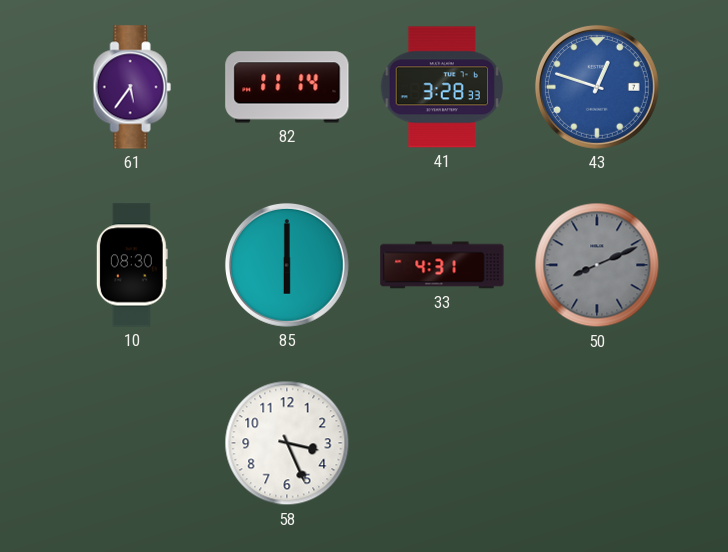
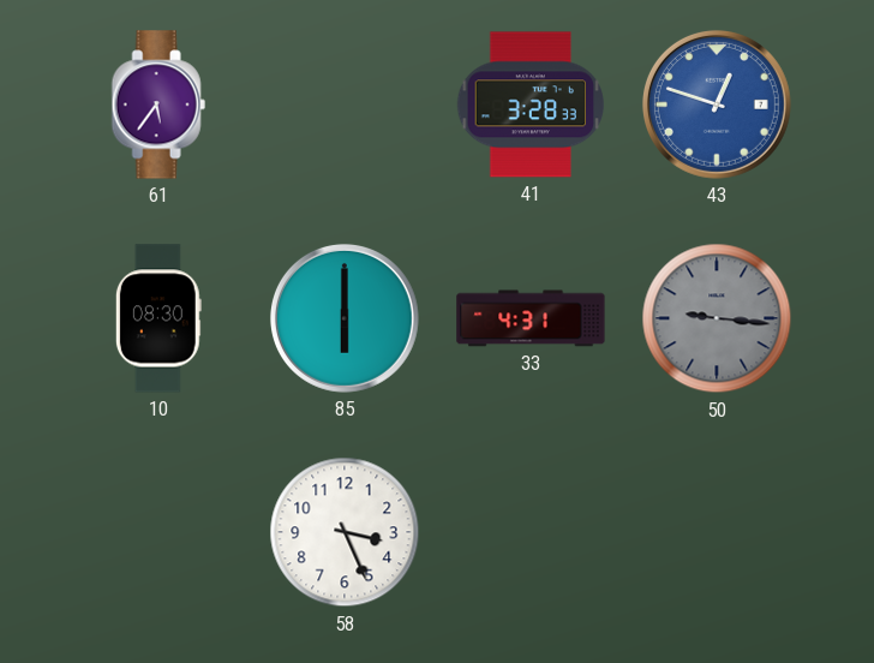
82: 11:14 -> none (287, 87)
50: 8:11 -> 9:16 (717, 318)
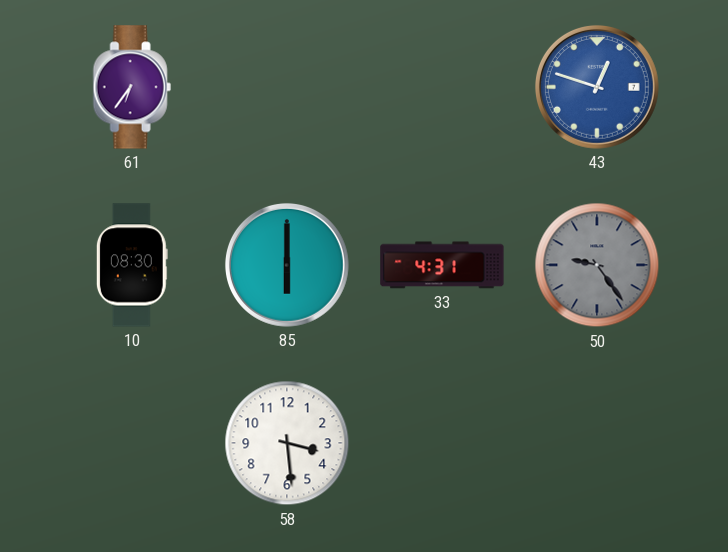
61: 5:36 -> 6:36 (132, 87)
41: 3:28 -> none (529, 104)
50: 9:16 -> 9:24 (597, 265)
58: 3:26 -> 3:29 (287, 443)
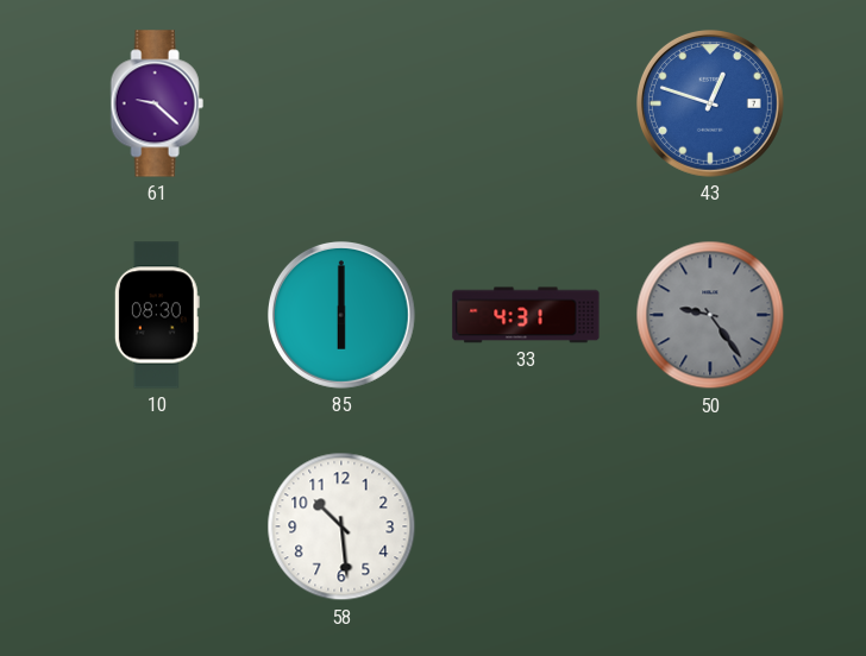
61: 6:36 -> 9:22 (157, 103)
58: 3:29 -> 10:29 (341, 526)
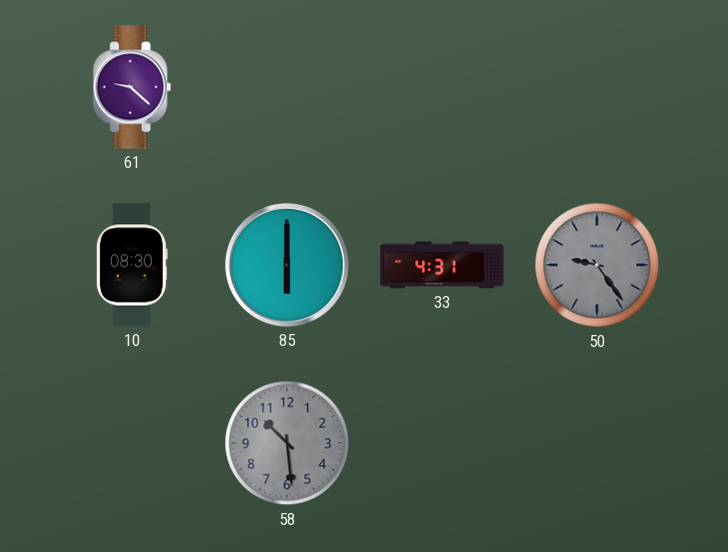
43: 12:48 -> none (710, 103)
58 dial: white -> grey (287, 443)
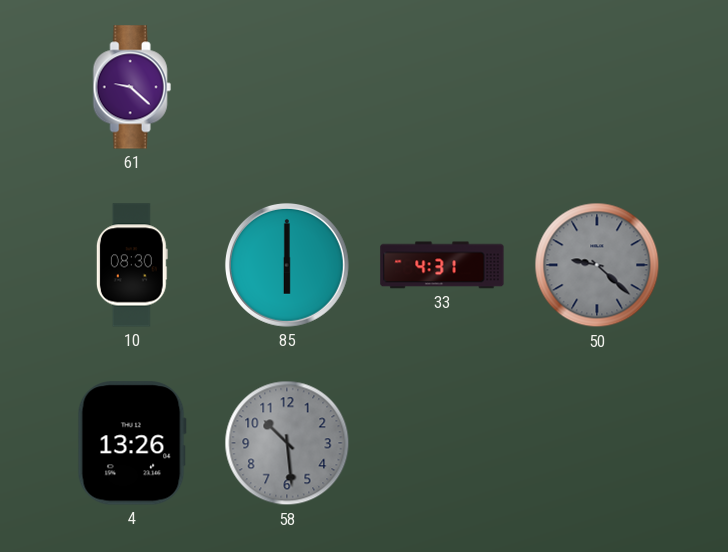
50: 9:24 -> 9:22 (597, 265)
4: none -> 13:26 (132, 443)
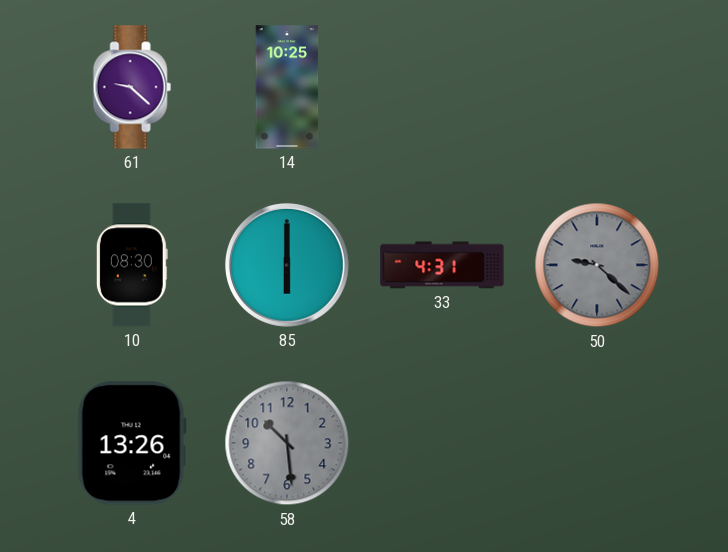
14: none -> 10:25 (287, 87)
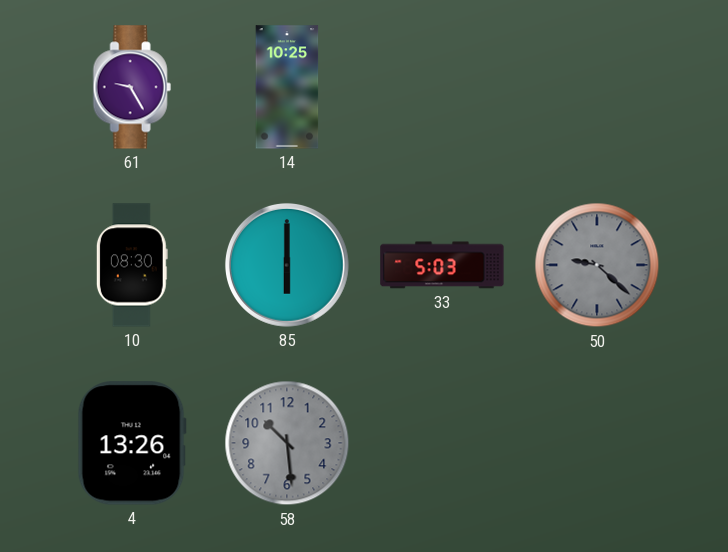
61: 9:22 -> 9:25 (132, 87)
33: 4:31 -> 5:03 (442, 265)
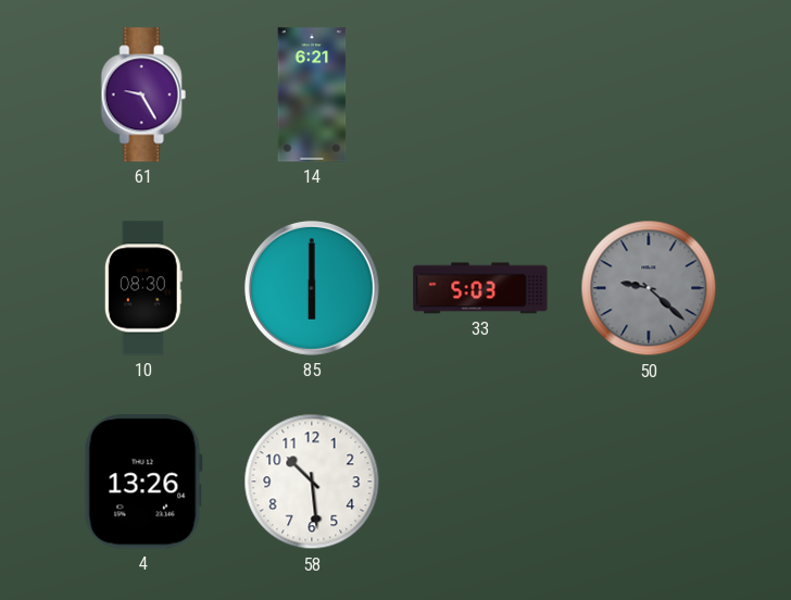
14: 10:25 -> 6:21 (312, 95)
58 dial: grey -> white (312, 482)
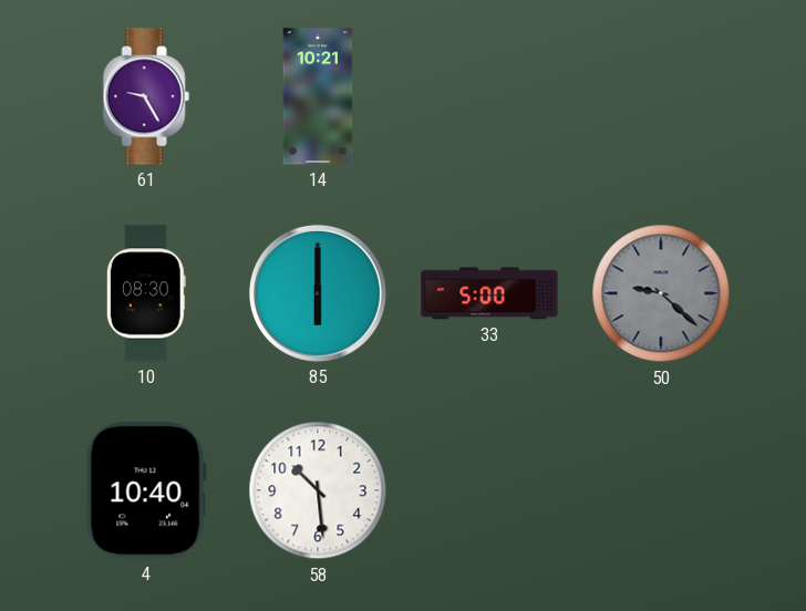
14: 6:21 -> 10:21 (318, 96)
33: 5:03 -> 5:00 (489, 293)
4: 13:26 -> 10:40 (146, 490)
